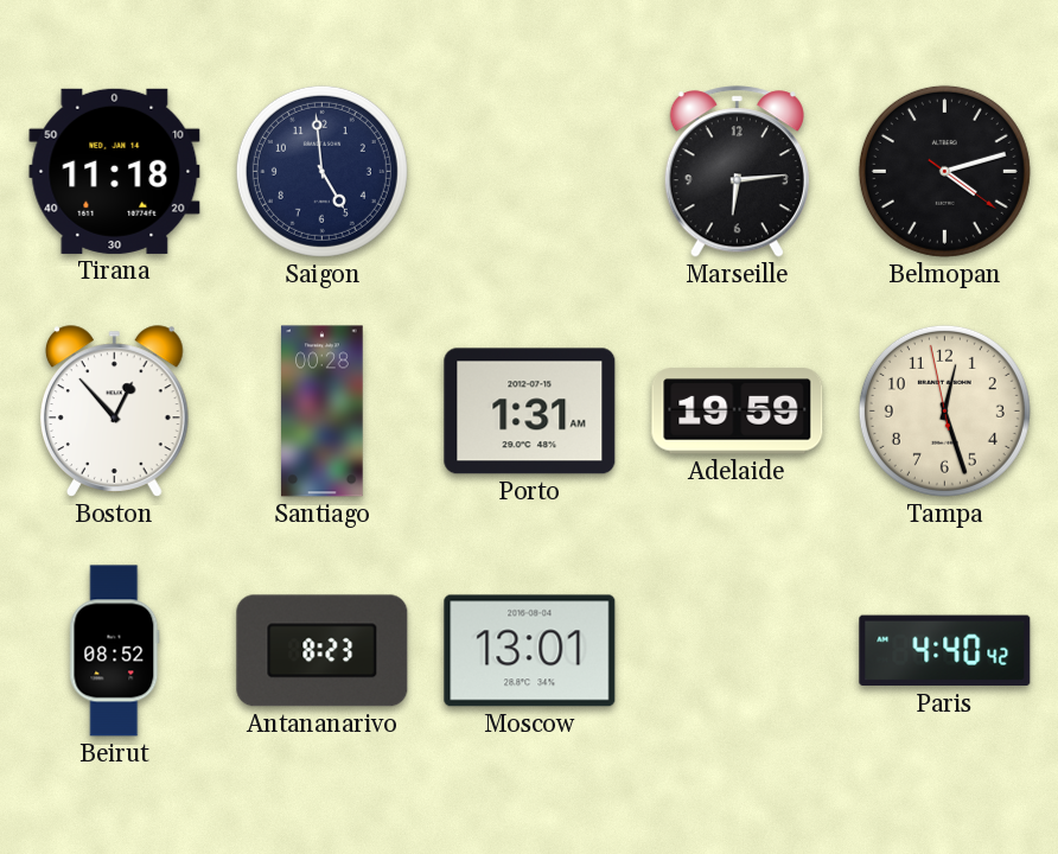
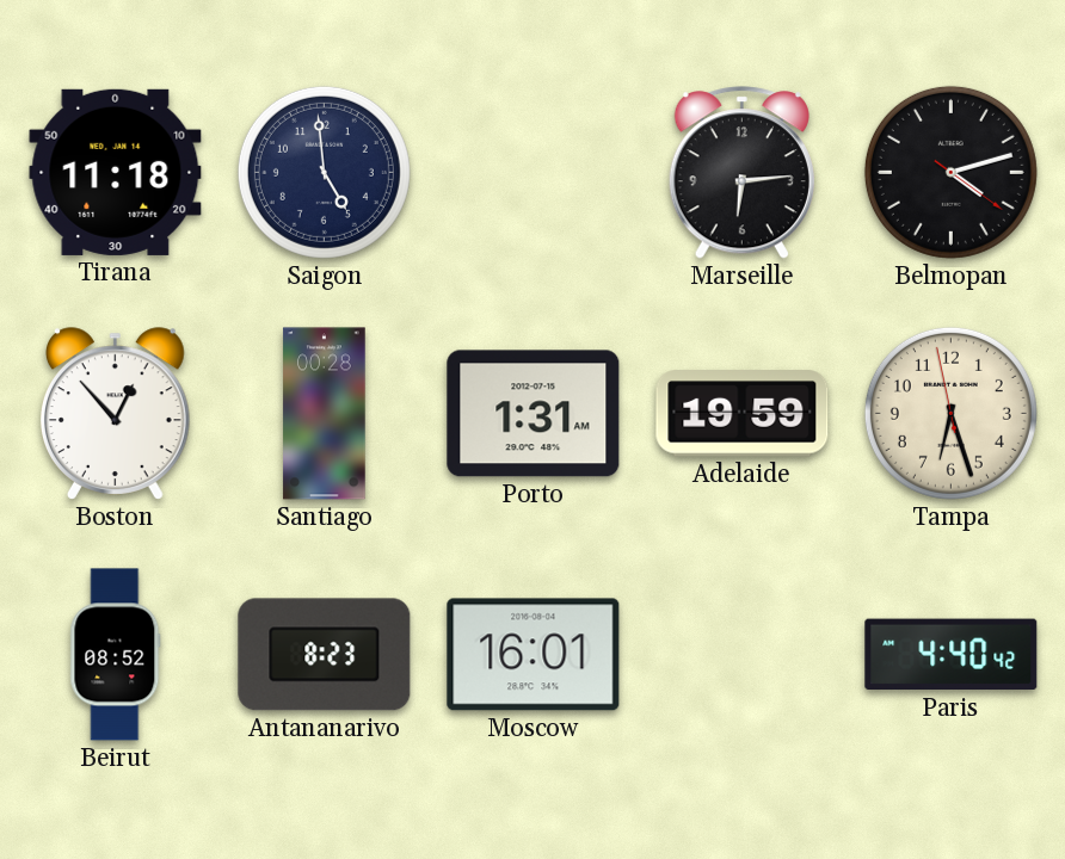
Tampa: 12:26 -> 6:26 (950, 413)
Moscow: 13:01 -> 16:01 (534, 655)
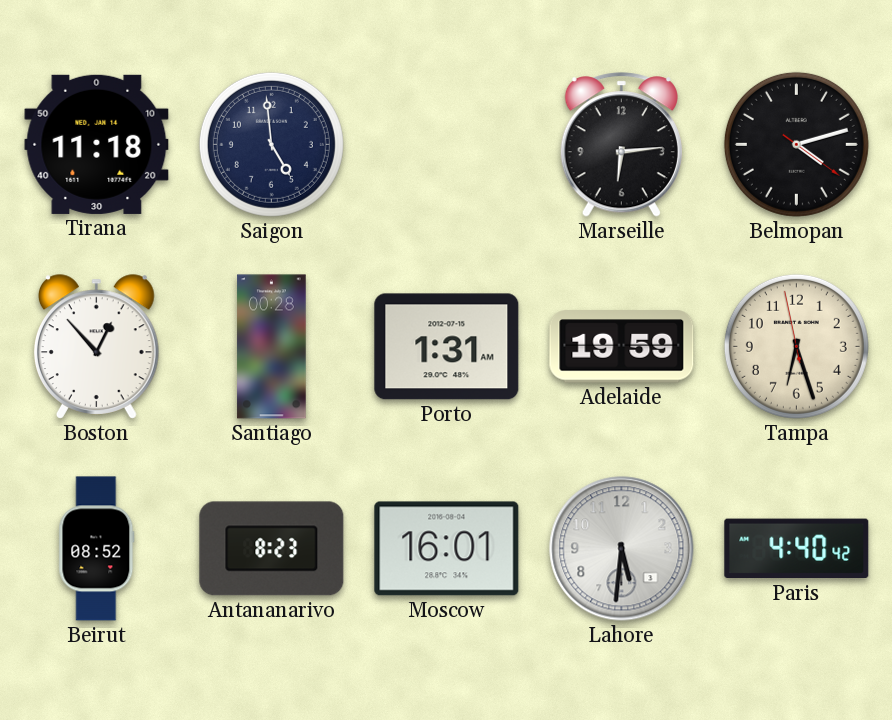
Lahore: none -> 5:31 (622, 549)
